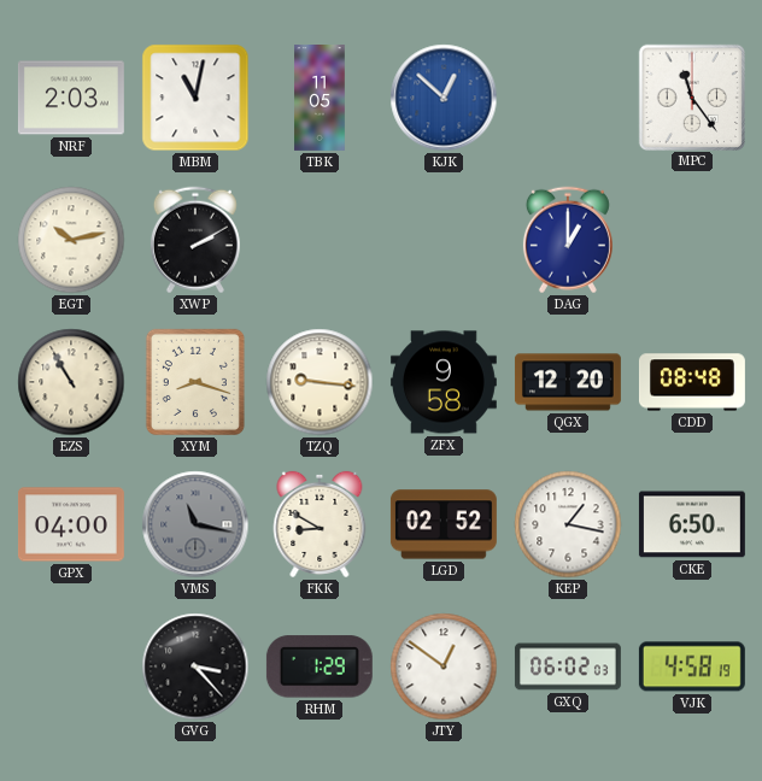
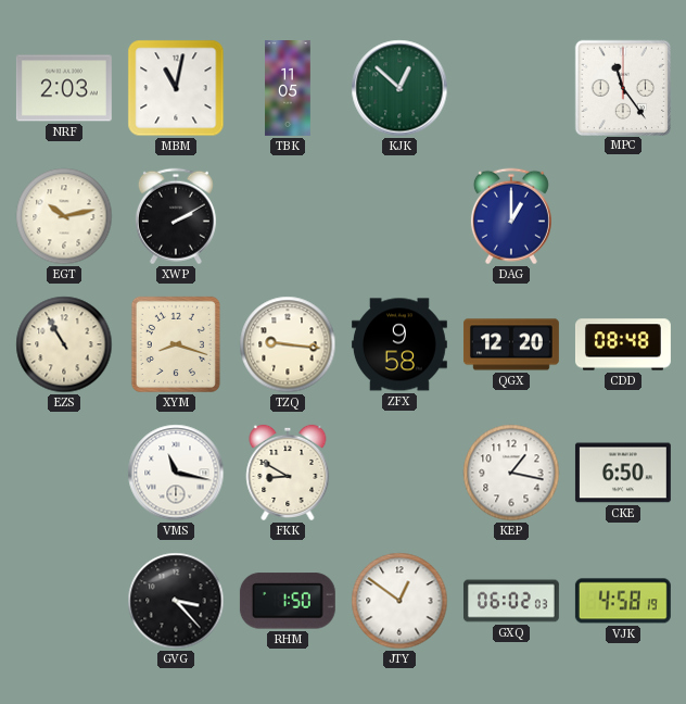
KJK dial: blue -> green (399, 88)
GPX: 04:00 -> none (71, 524)
VMS dial: grey -> white (176, 473)
LGD: 02:52 -> none (444, 524)
RHM: 1:29 -> 1:50 (288, 601)
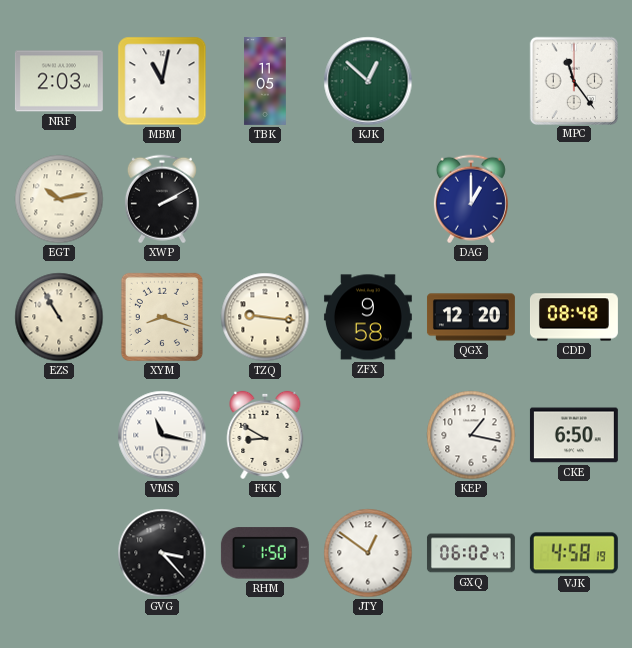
GXQ: 06:02:03 -> 06:02:47 (471, 553)
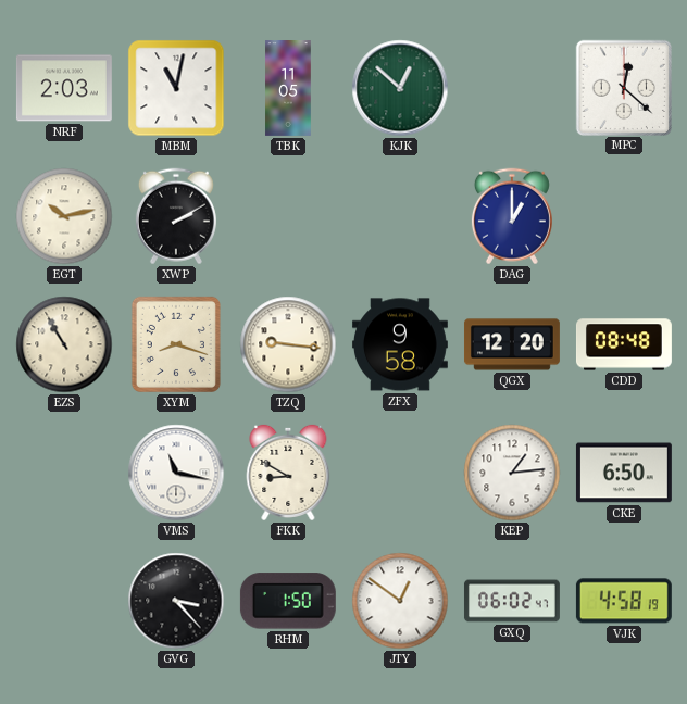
MPC: 11:24 -> 12:22 (623, 87)
KEP: 1:17 -> 1:14 (512, 473)
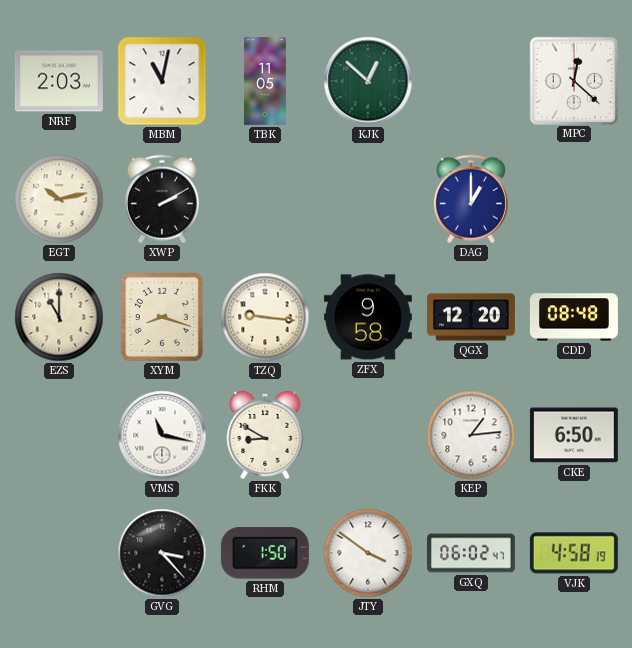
EZS: 10:55 -> 11:00 (59, 317)
JTY: 12:51 -> 3:51 (368, 553)
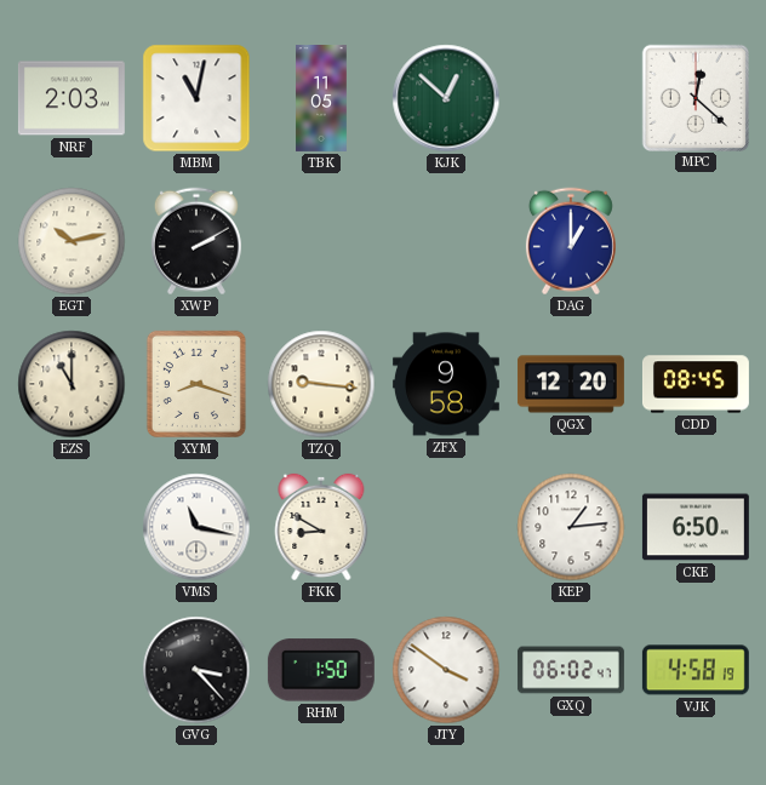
CDD: 08:48 -> 08:45 (696, 384)
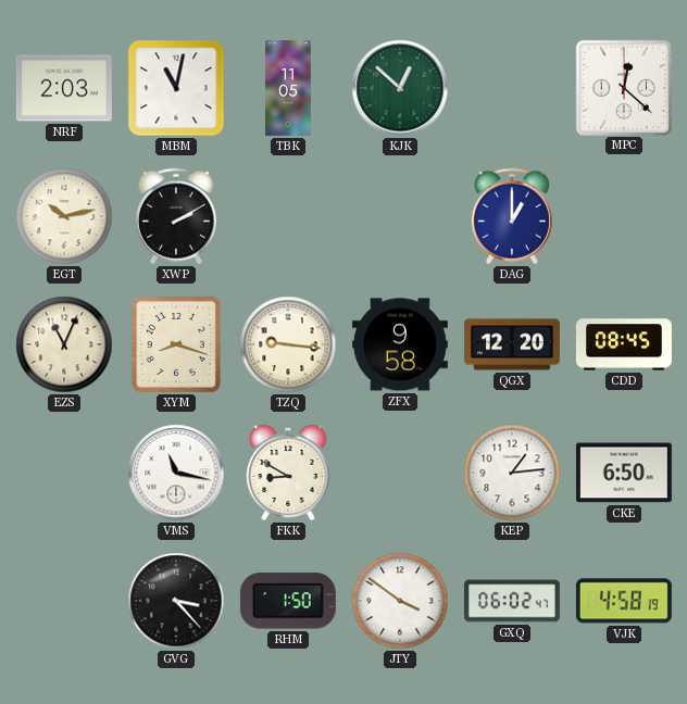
EZS: 11:00 -> 11:04 (64, 344)
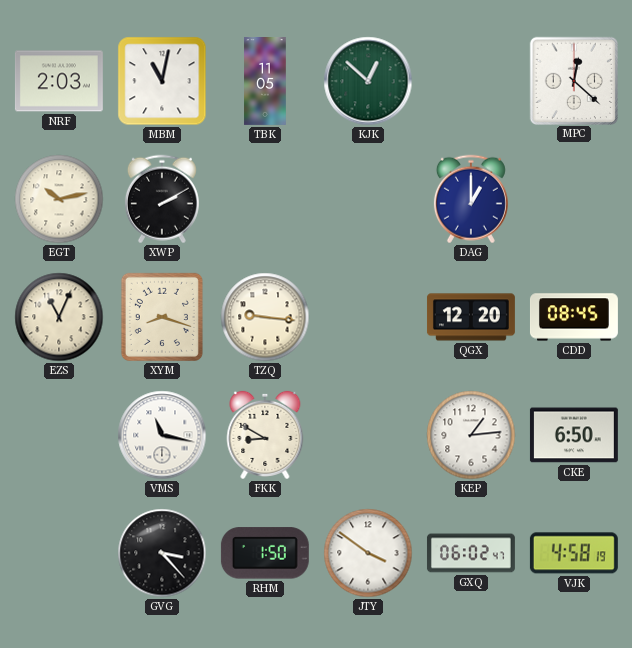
ZFX: 9:58 -> none (400, 344)
